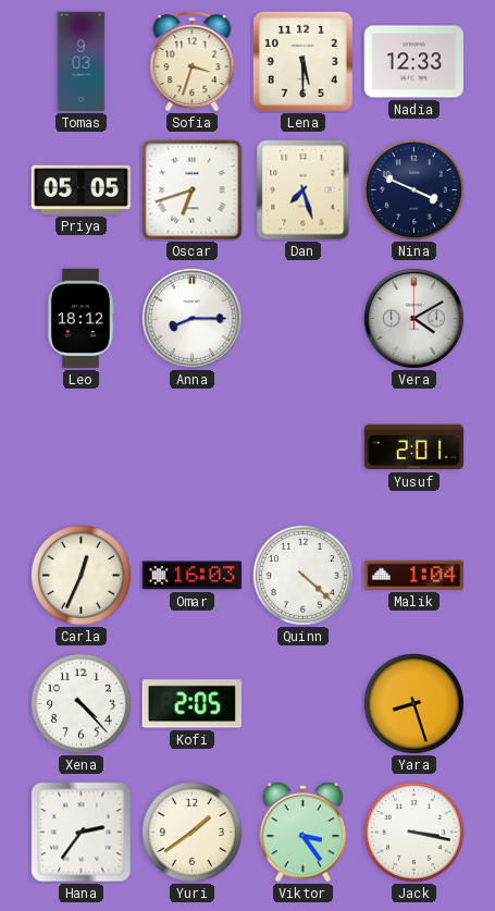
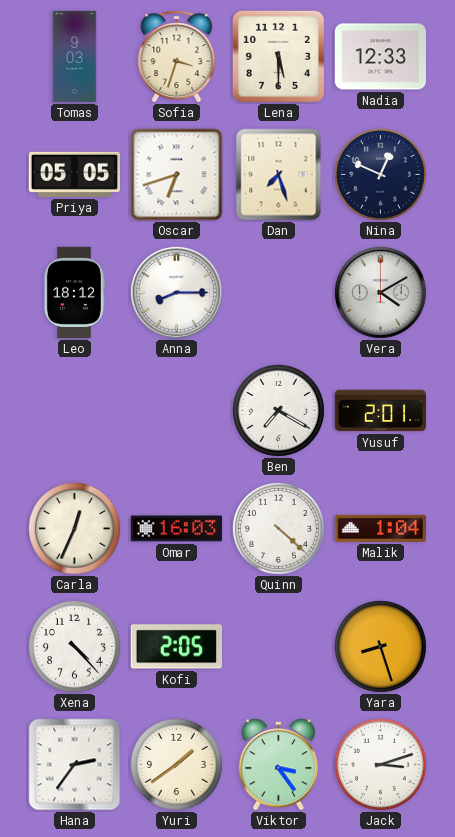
Nina: 3:49 -> 12:49 (380, 174)
Ben: none -> 7:20 (278, 410)
Jack: 3:17 -> 3:12 (380, 764)
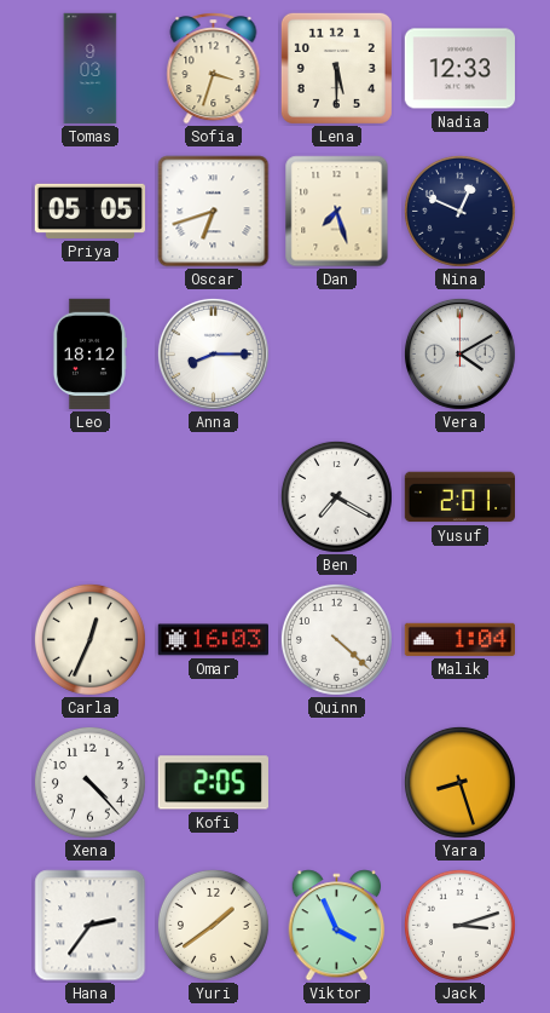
Viktor: 3:24 -> 3:56 (337, 926)
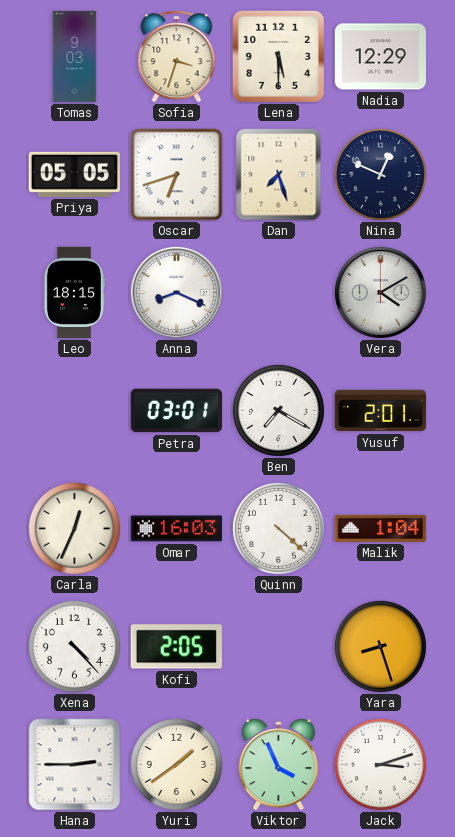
Nadia: 12:33 -> 12:29 (380, 57)
Leo: 18:12 -> 18:15 (74, 293)
Anna: 8:15 -> 8:19 (176, 292)
Petra: none -> 03:01 (177, 411)
Hana: 2:36 -> 2:45 (75, 765)
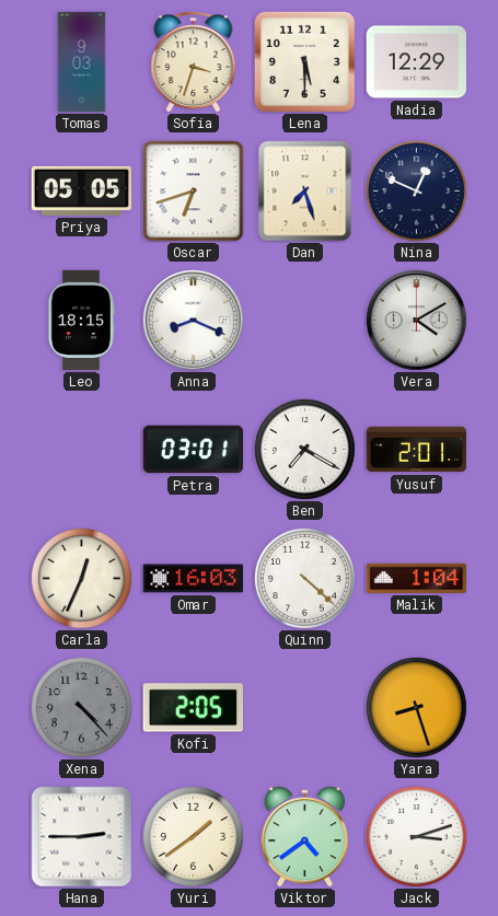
Xena dial: white -> grey (81, 707)
Viktor: 3:56 -> 4:39 (305, 837)
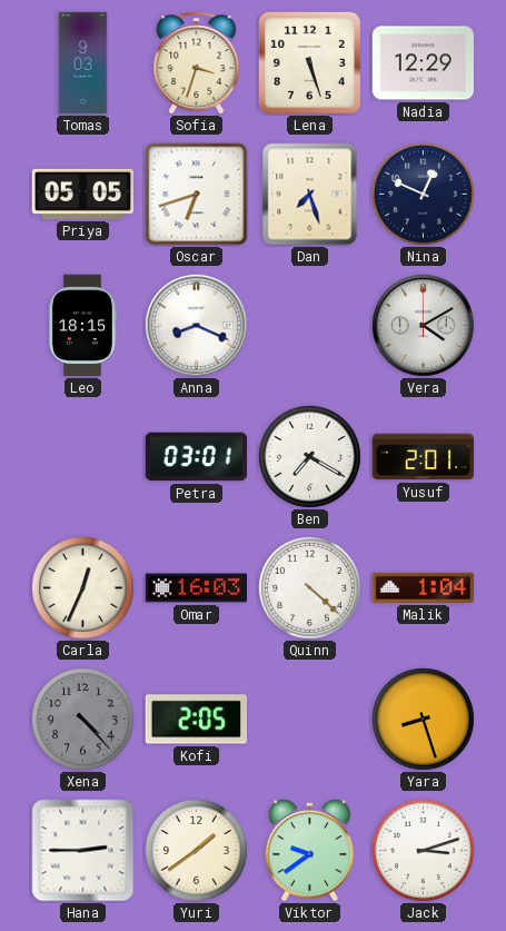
Lena: 5:30 -> 5:27 (309, 62)
Viktor: 4:39 -> 9:39 (310, 851)
